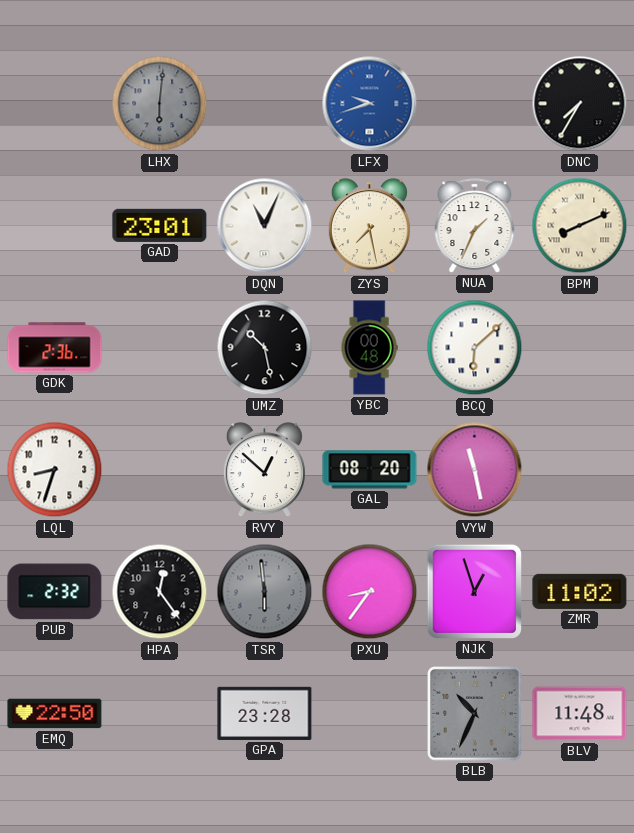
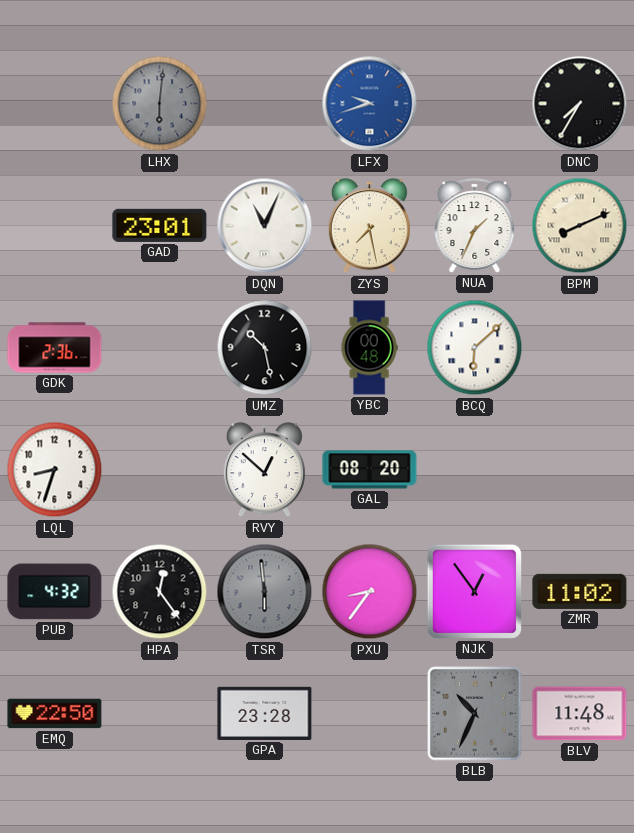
VYW: 11:28 -> none (475, 470)
PUB: 2:32 -> 4:32 (55, 592)
NJK: 12:57 -> 12:54 (474, 591)
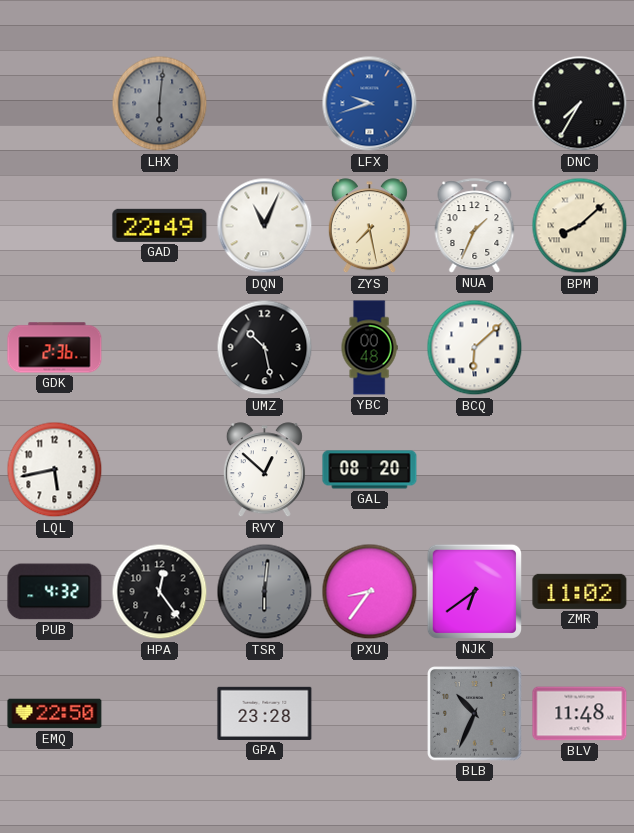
GAD: 23:01 -> 22:49 (160, 225)
BPM: 8:11 -> 8:08 (580, 226)
LQL: 8:33 -> 5:43 (55, 470)
TSR: 5:59 -> 6:01 (265, 592)
NJK: 12:54 -> 6:39 (474, 591)
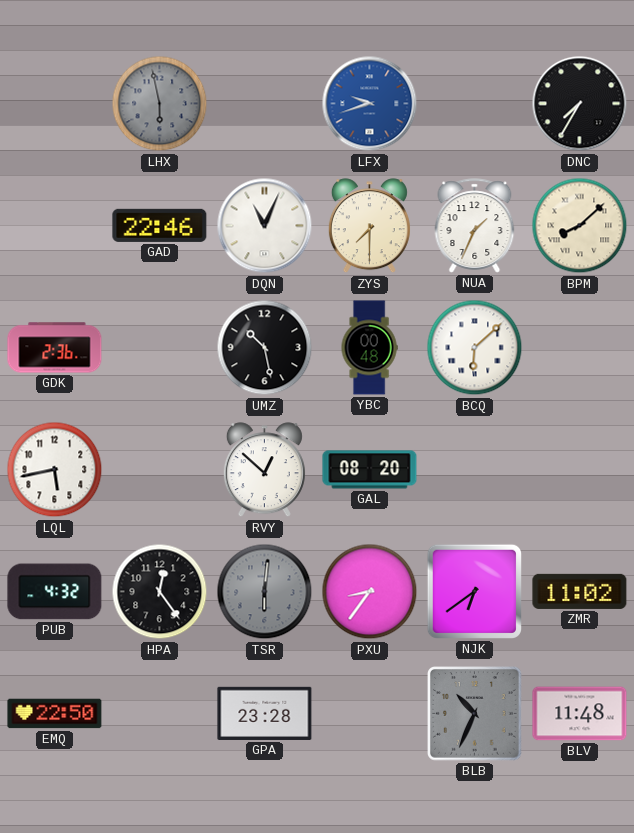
LHX: 6:01 -> 5:58 (160, 104)
GAD: 22:49 -> 22:46 (160, 225)
ZYS: 7:28 -> 7:30 (369, 226)
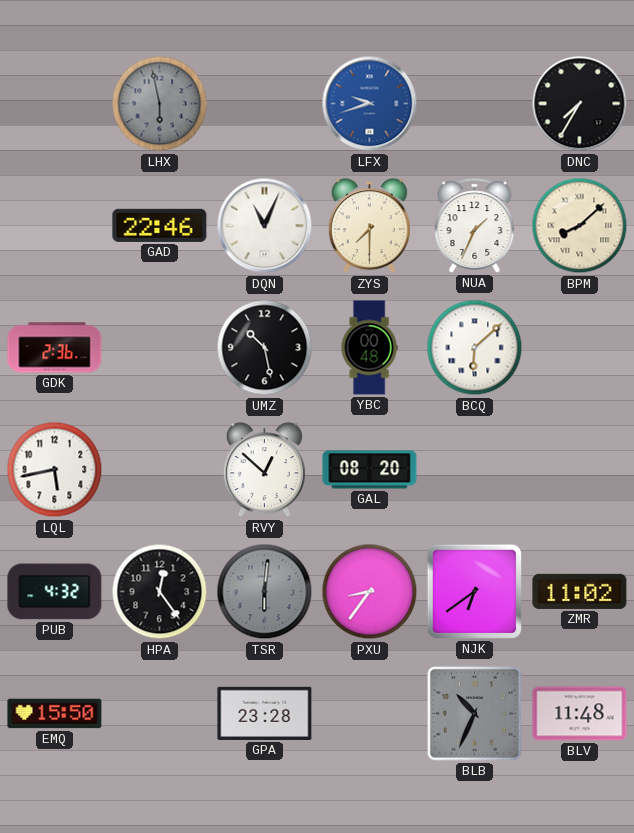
EMQ: 22:50 -> 15:50 (55, 714)
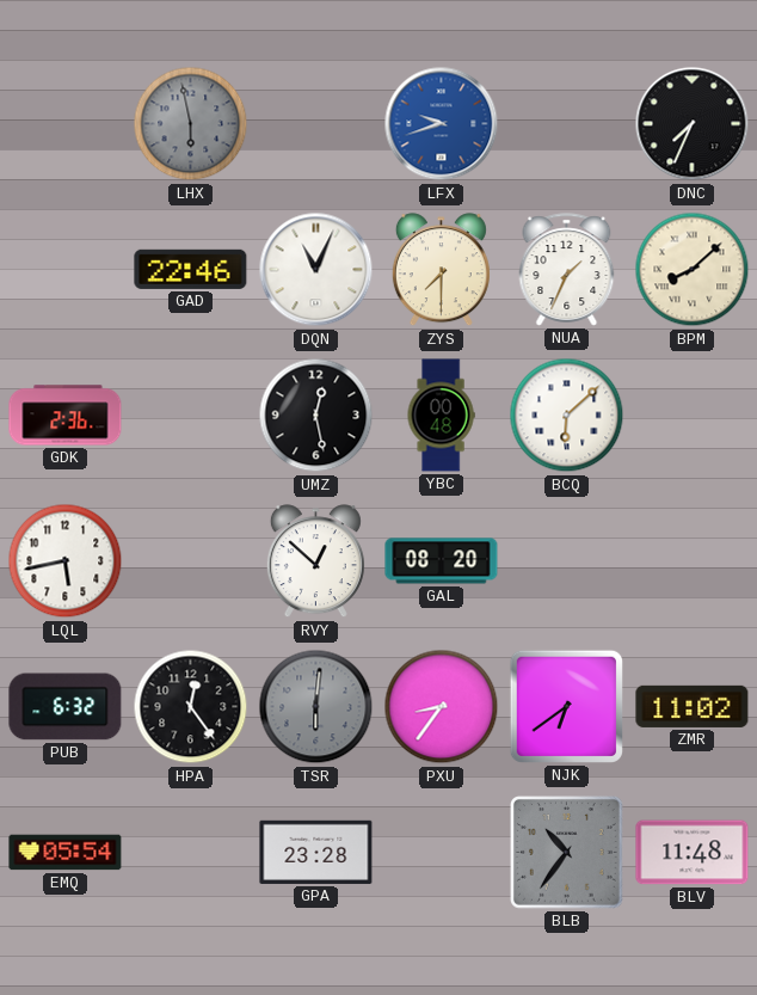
DNC: 7:35 -> 7:34 (693, 124)
UMZ: 10:28 -> 12:28 (316, 416)
PUB: 4:32 -> 6:32 (66, 707)
EMQ: 15:50 -> 05:54 (66, 853)
BLB: 10:34 -> 10:36 (567, 853)
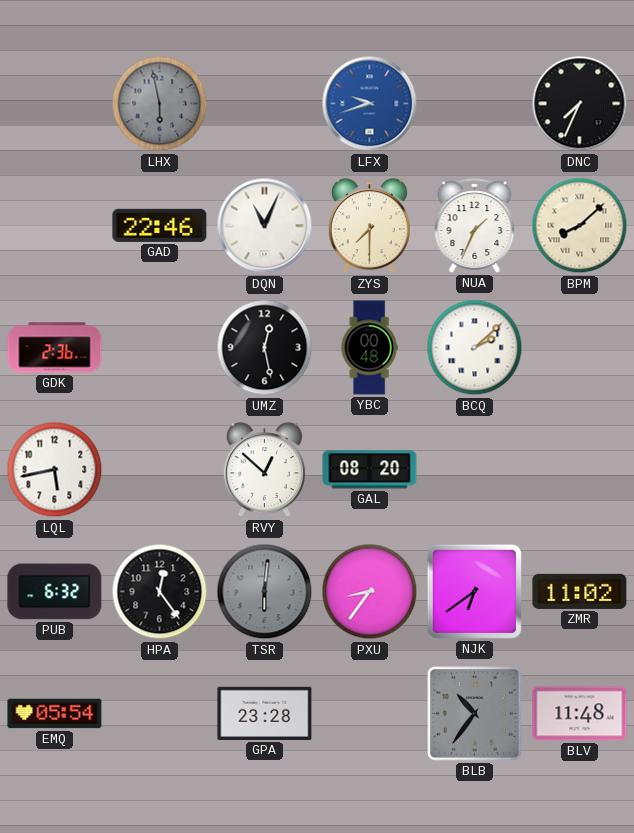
BCQ: 6:08 -> 2:08 (475, 348)
